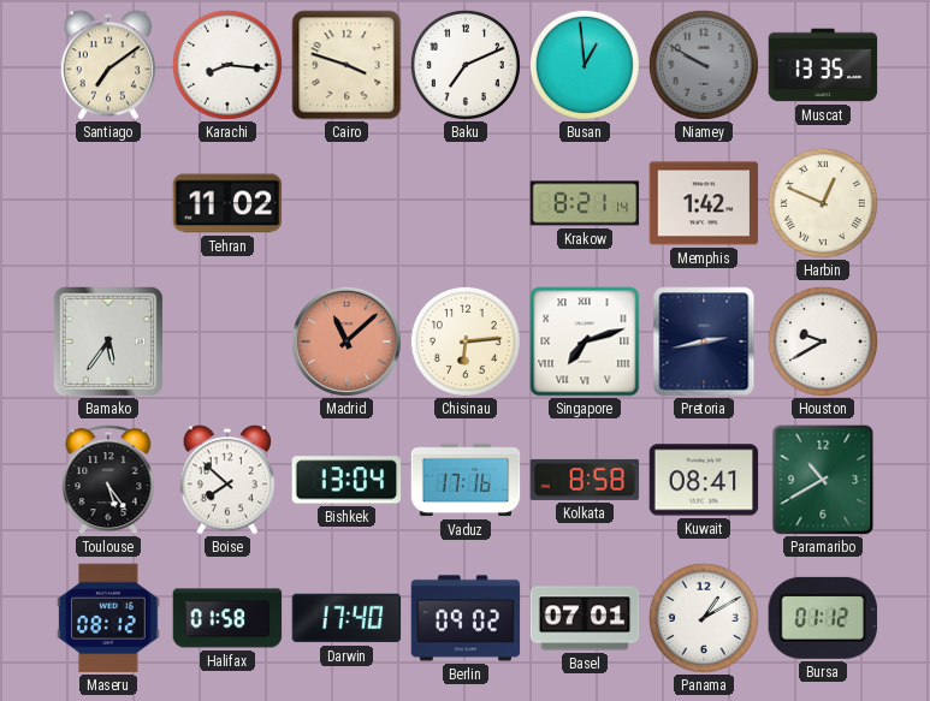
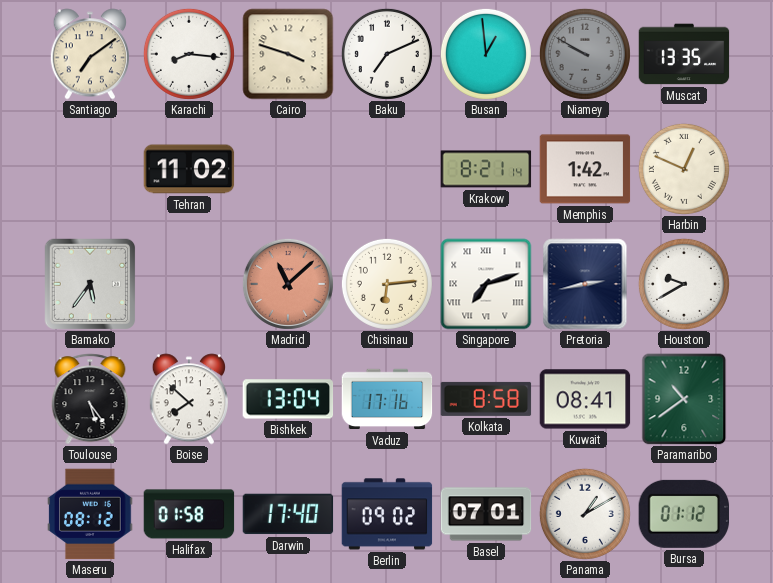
Paramaribo: 10:40 -> 10:39 (684, 399)
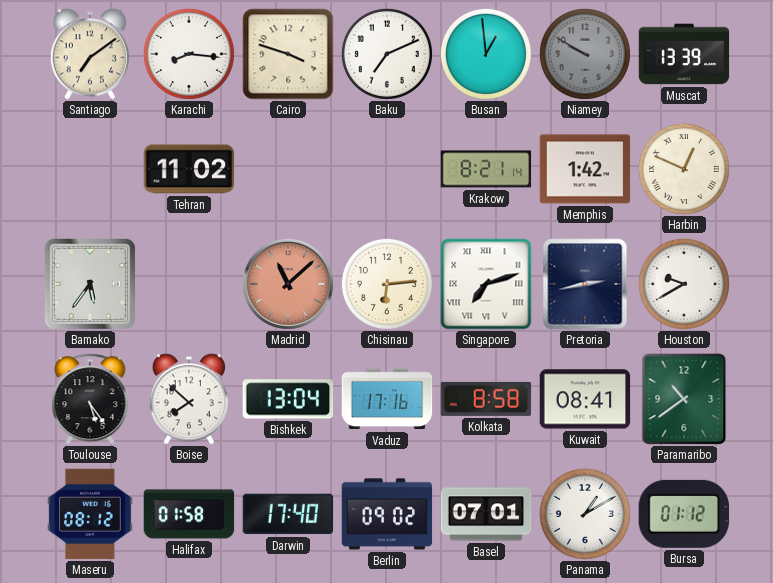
Muscat: 13:35 -> 13:39 (684, 54)
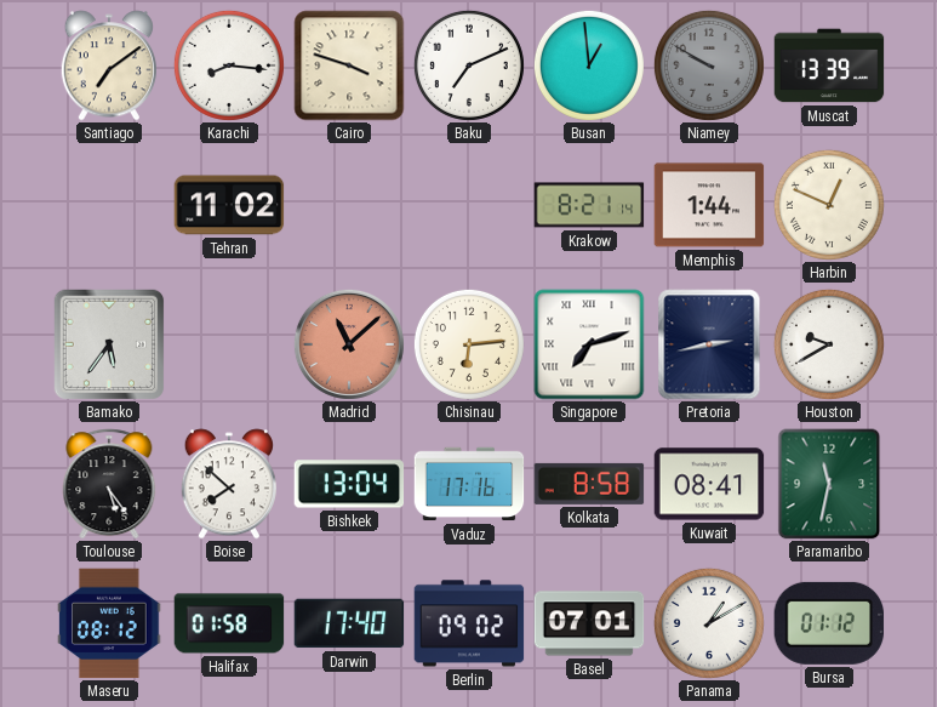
Memphis: 1:42 -> 1:44 (709, 205)
Paramaribo: 10:39 -> 11:32 (829, 484)
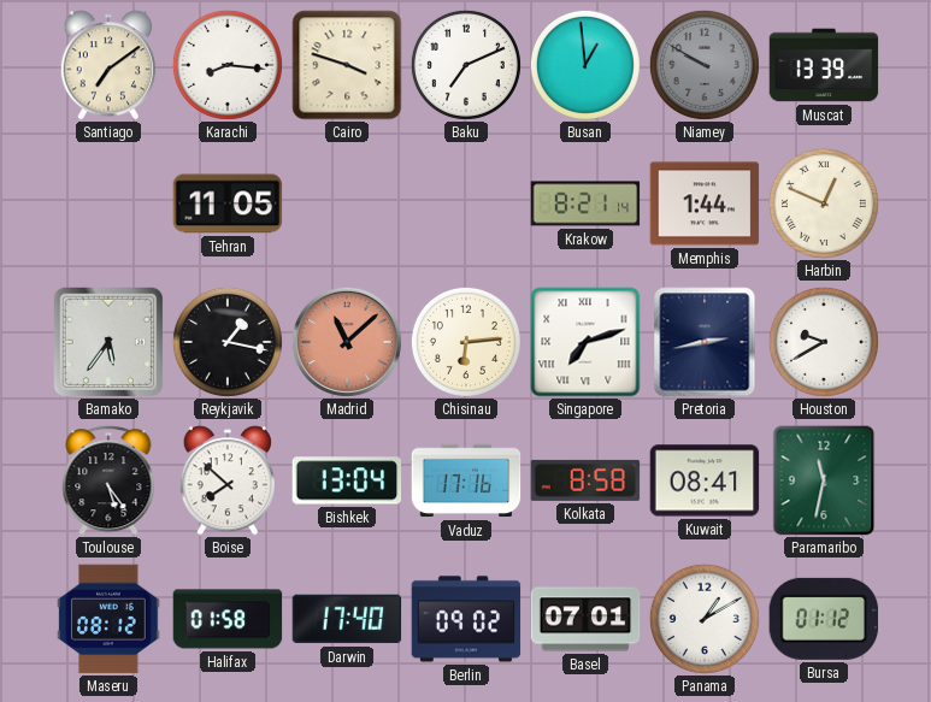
Tehran: 11:02 -> 11:05 (228, 203)
Reykjavik: none -> 1:17 (228, 342)
